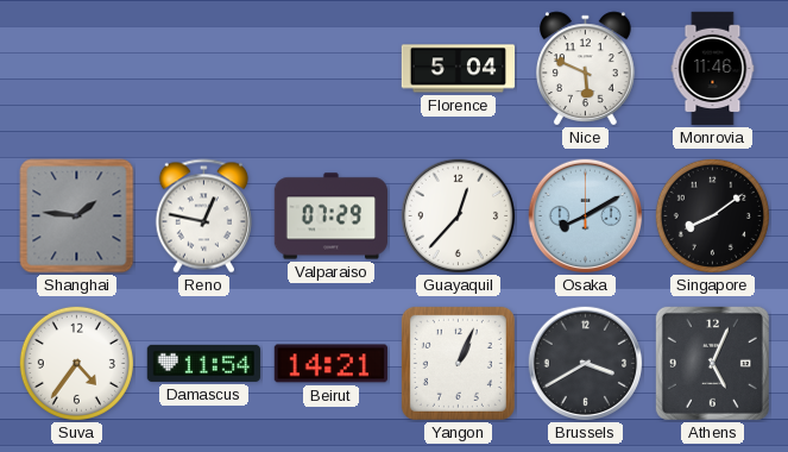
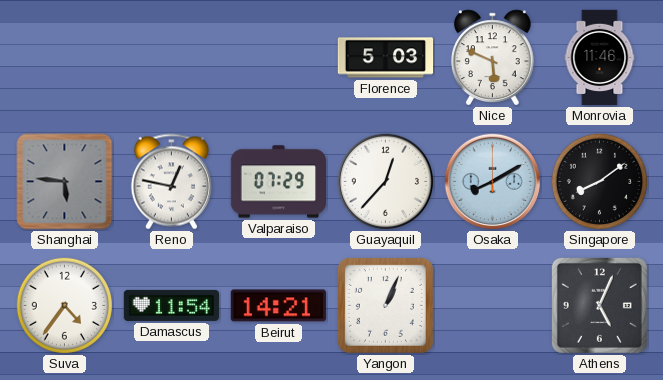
Florence: 5:04 -> 5:03 (386, 58)
Shanghai: 1:46 -> 5:46 (65, 182)
Brussels: 3:40 -> none (586, 364)
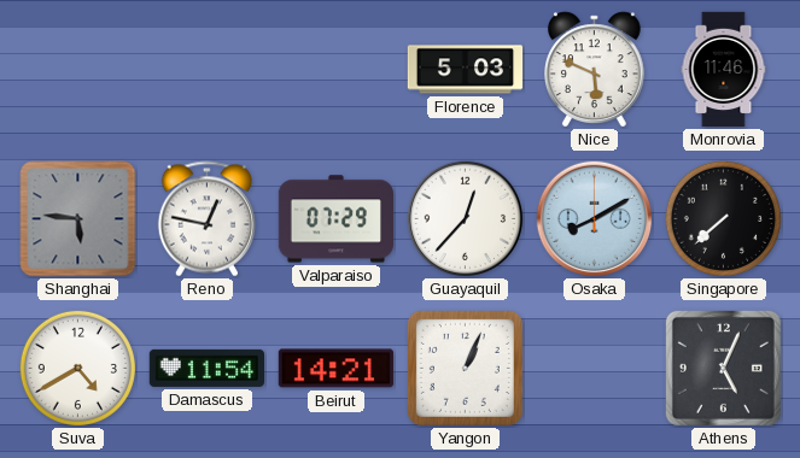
Singapore: 8:09 -> 7:38 (723, 218)
Suva: 4:36 -> 4:40 (77, 368)
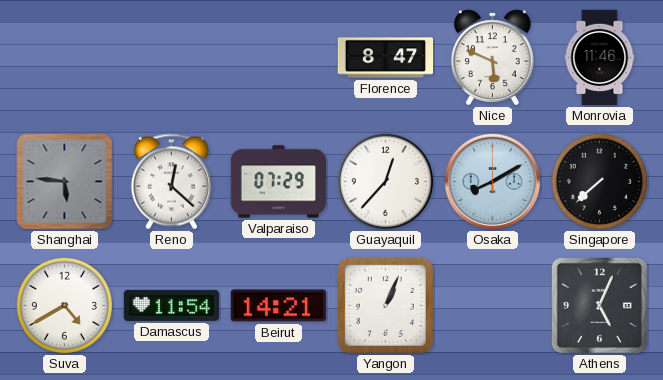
Florence: 5:03 -> 8:47 (386, 58)
Reno: 12:47 -> 12:22 (171, 182)
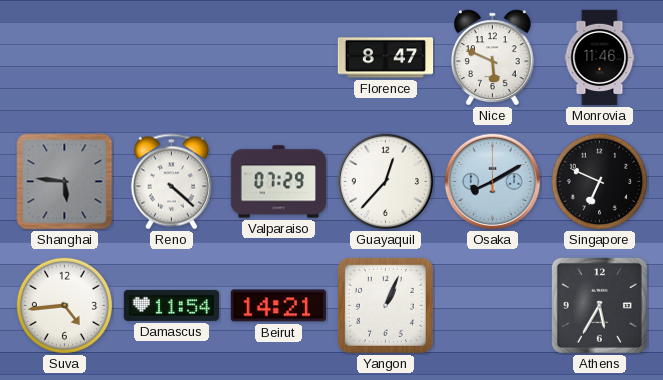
Reno: 12:22 -> 4:22 (171, 182)
Singapore: 7:38 -> 6:49 (599, 181)
Suva: 4:40 -> 4:44 (64, 305)
Athens: 5:04 -> 5:35 (599, 305)
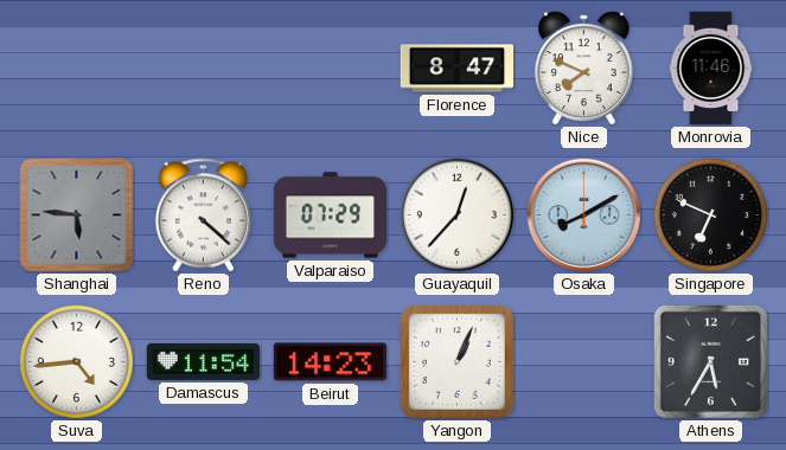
Nice: 5:49 -> 7:49 (584, 69)
Beirut: 14:21 -> 14:23 (330, 362)
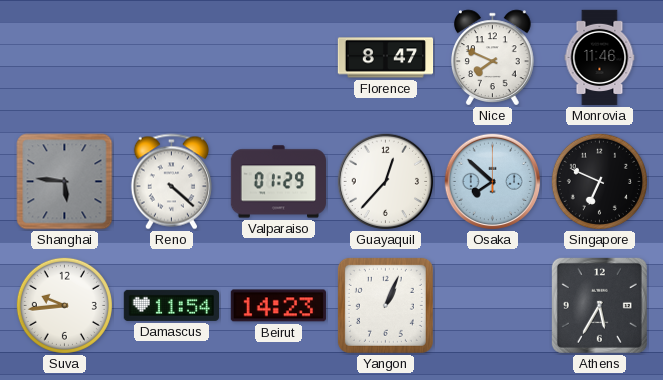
Valparaiso: 07:29 -> 01:29 (278, 182)
Osaka: 8:10 -> 7:52 (493, 182)
Suva: 4:44 -> 9:44 (64, 305)
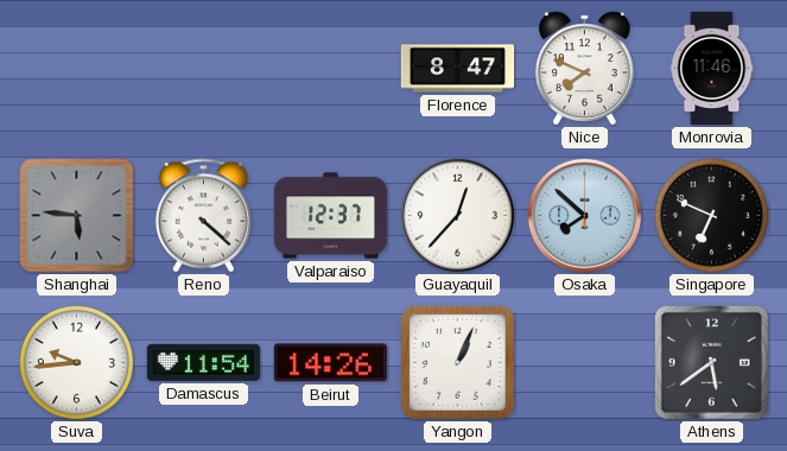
Valparaiso: 01:29 -> 12:37 (330, 216)
Beirut: 14:23 -> 14:26 (330, 363)
Athens: 5:35 -> 5:39 (711, 362)
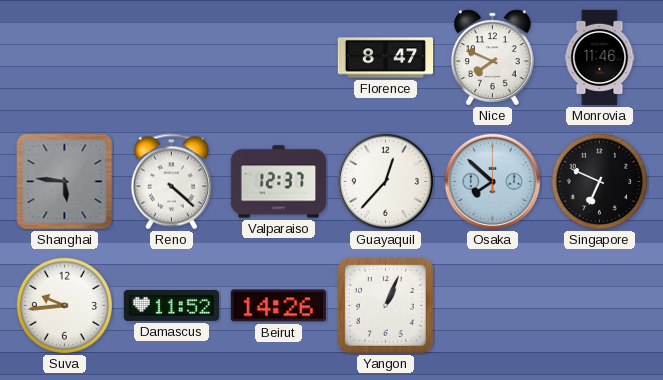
Damascus: 11:54 -> 11:52 (171, 305)
Athens: 5:39 -> none (711, 362)
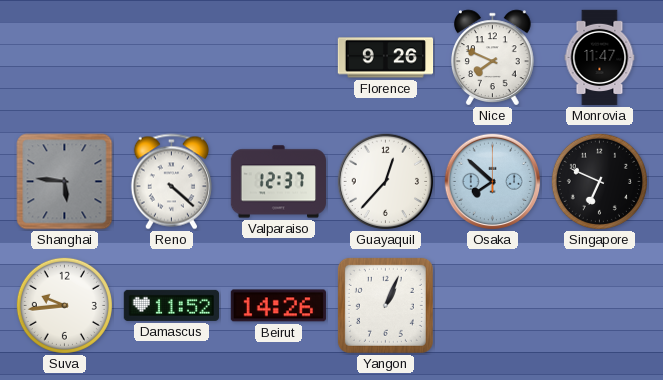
Florence: 8:47 -> 9:26 (386, 58)
Monrovia: 11:46 -> 11:47 (600, 58)
